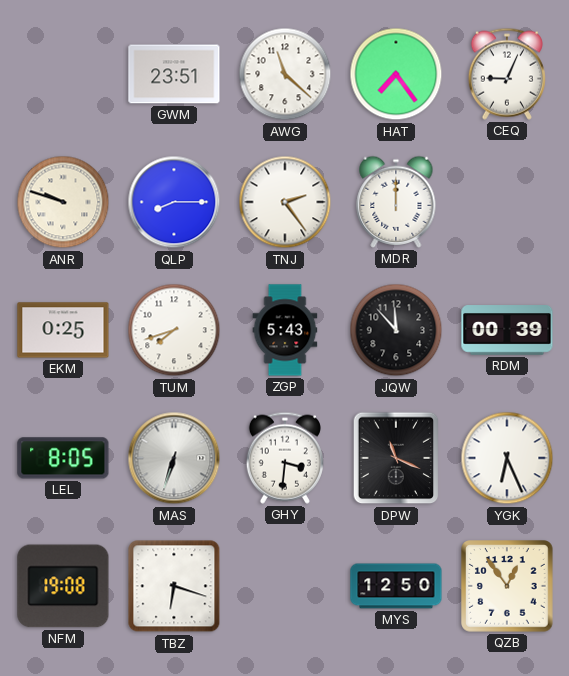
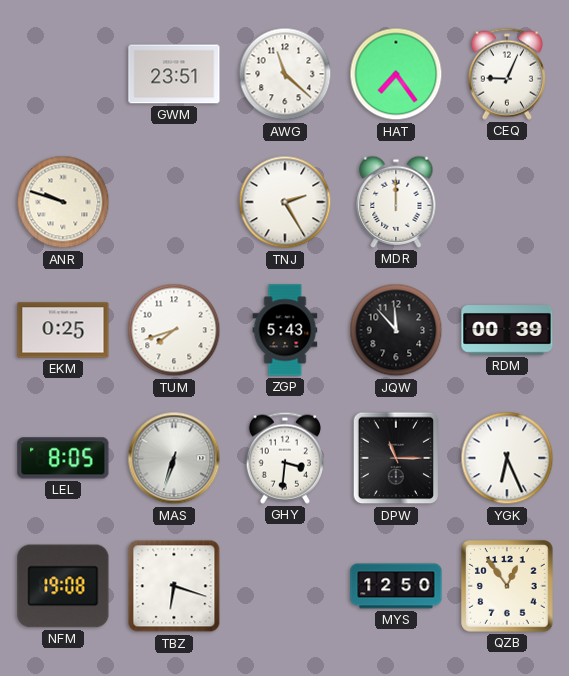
QLP: 8:15 -> none (174, 202)
TNJ: 2:24 -> 2:25 (285, 202)
DPW: 11:19 -> 11:15 (396, 458)
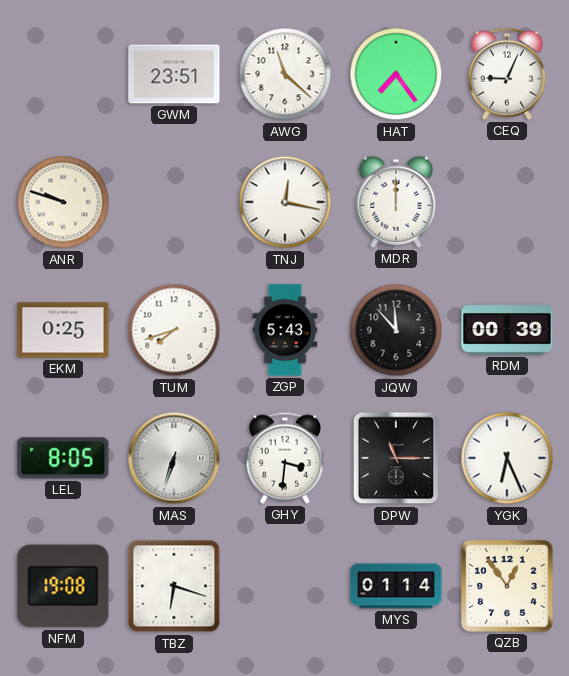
TNJ: 2:25 -> 12:17 (285, 202)
MYS: 12:50 -> 01:14 (396, 586)
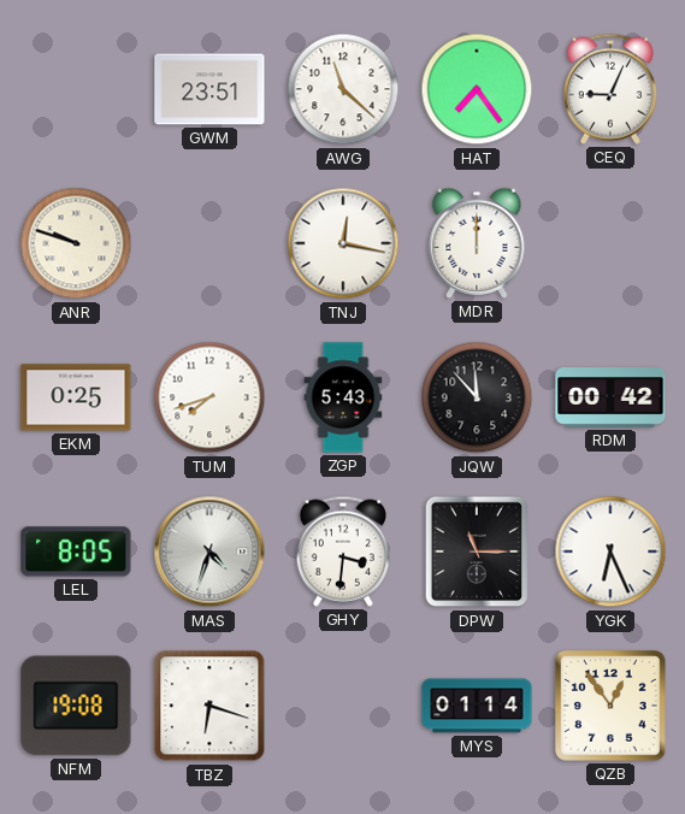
RDM: 00:39 -> 00:42 (610, 397)
MAS: 6:33 -> 4:33 (209, 551)
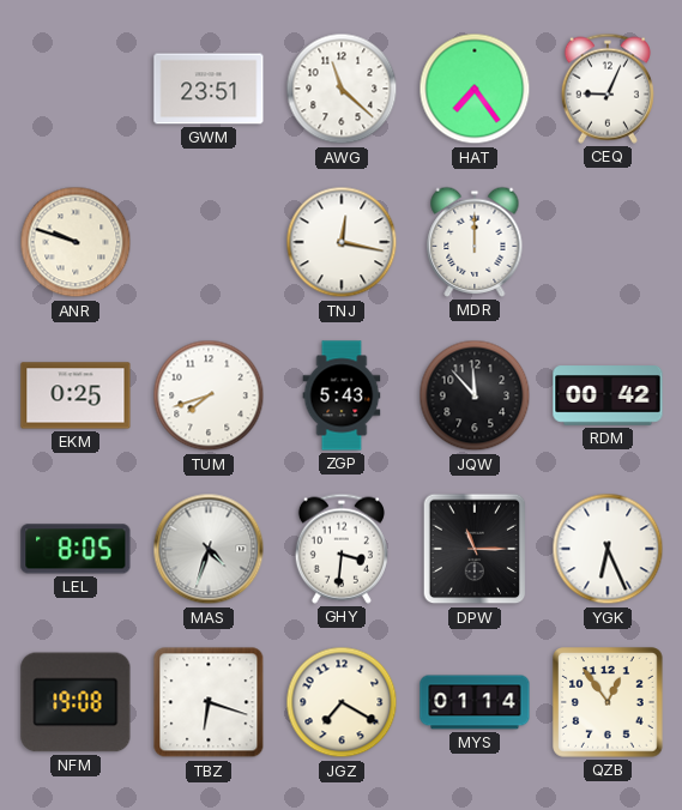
JGZ: none -> 7:20 (342, 702)
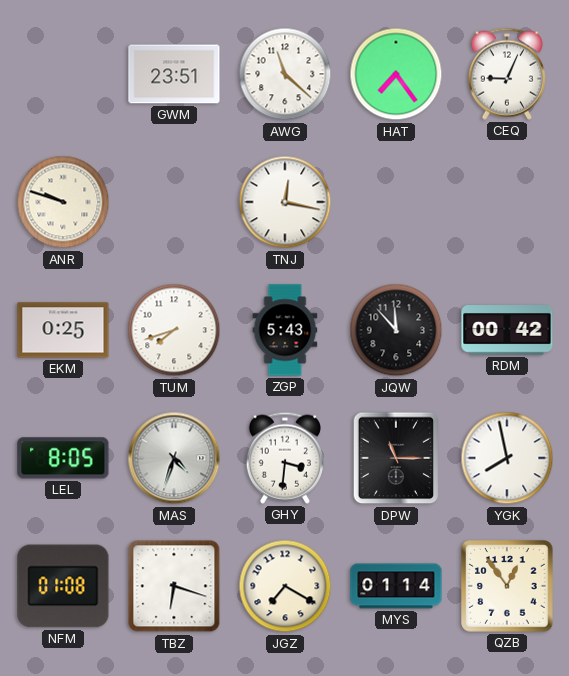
MDR: 12:00 -> none (475, 242)
YGK: 6:26 -> 7:58 (507, 458)
NFM: 19:08 -> 01:08 (63, 586)
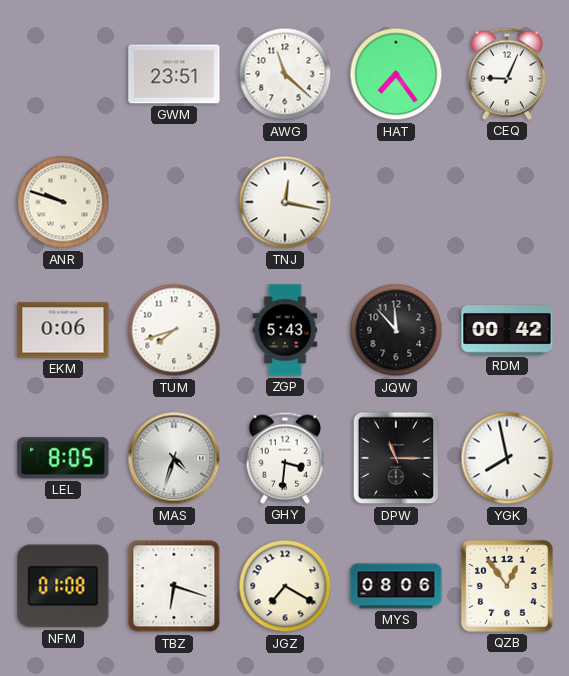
EKM: 0:25 -> 0:06 (63, 330)
MYS: 01:14 -> 08:06 (396, 586)
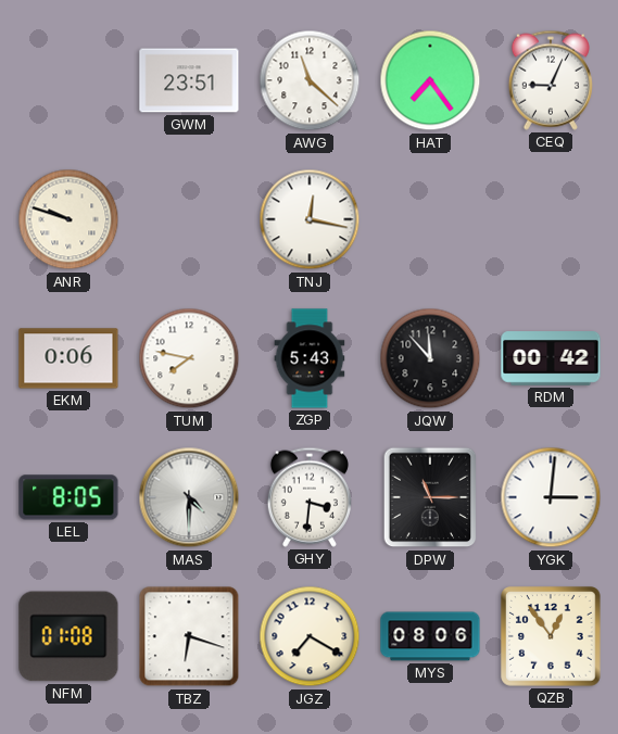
TUM: 7:42 -> 7:47 (189, 358)
MAS: 4:33 -> 4:30 (189, 497)
YGK: 7:58 -> 3:01 (551, 497)
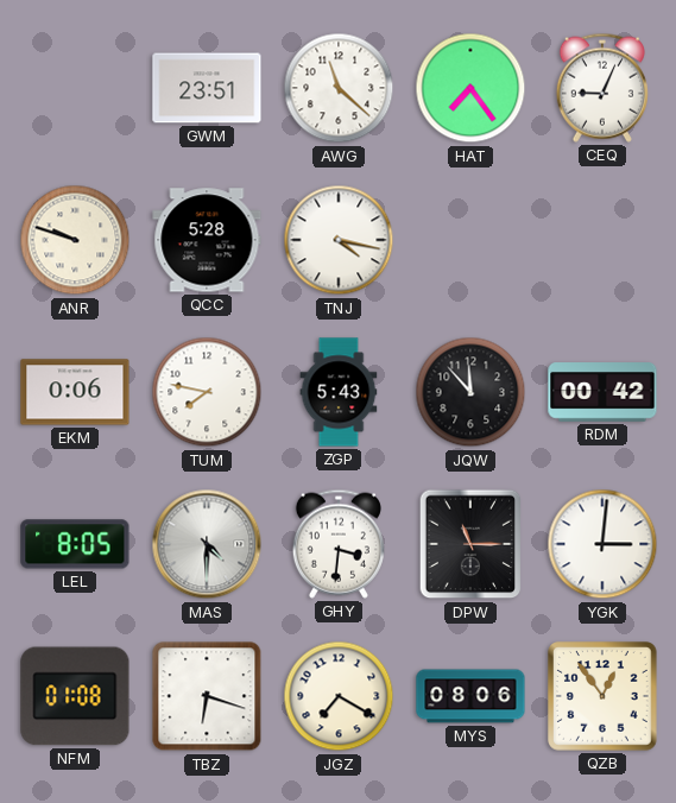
QCC: none -> 5:28 (207, 240)
TNJ: 12:17 -> 4:17 (339, 240)
